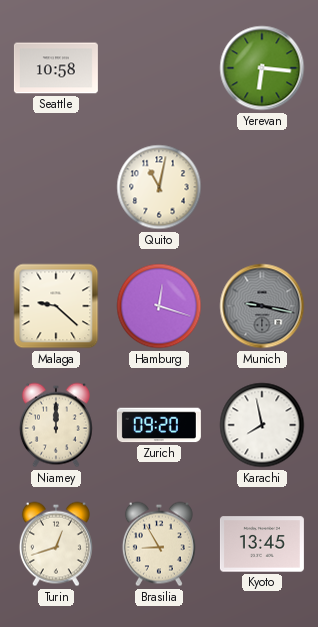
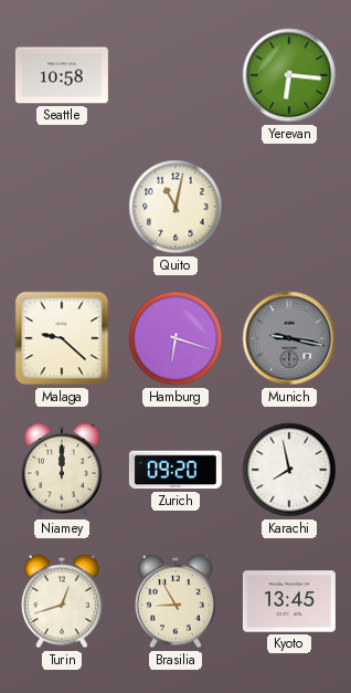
Hamburg: 12:18 -> 6:18 (175, 338)
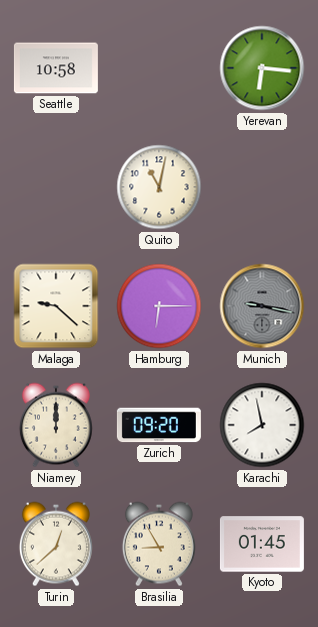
Hamburg: 6:18 -> 6:15 (159, 306)
Turin: 12:42 -> 12:38 (56, 544)
Kyoto: 13:45 -> 01:45 (262, 544)
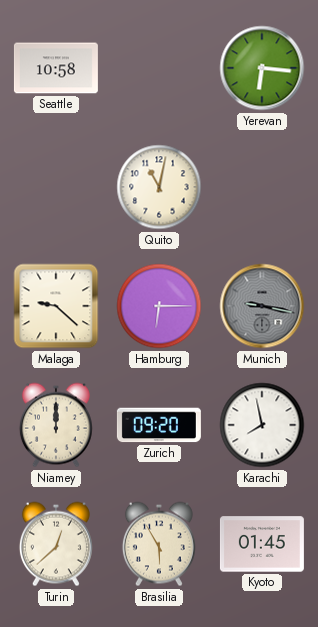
Brasilia: 8:55 -> 5:55 (159, 544)
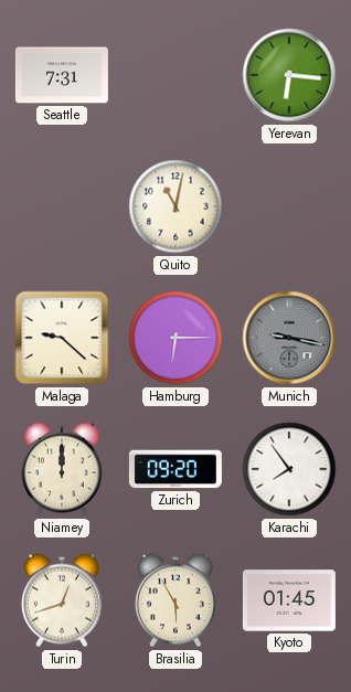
Seattle: 10:58 -> 7:31 (62, 75)
Karachi: 7:58 -> 7:54 (289, 469)
Turin: 12:38 -> 12:42 (62, 600)
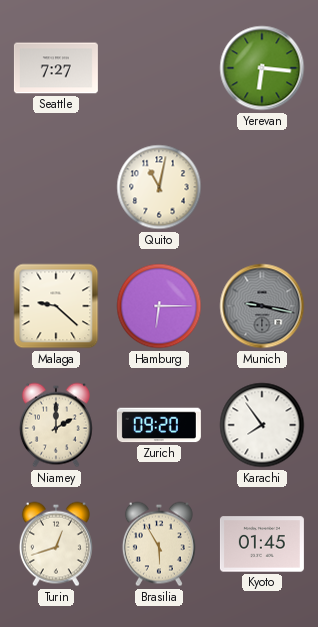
Seattle: 7:31 -> 7:27 (56, 68)
Niamey: 12:00 -> 2:00 (56, 425)
